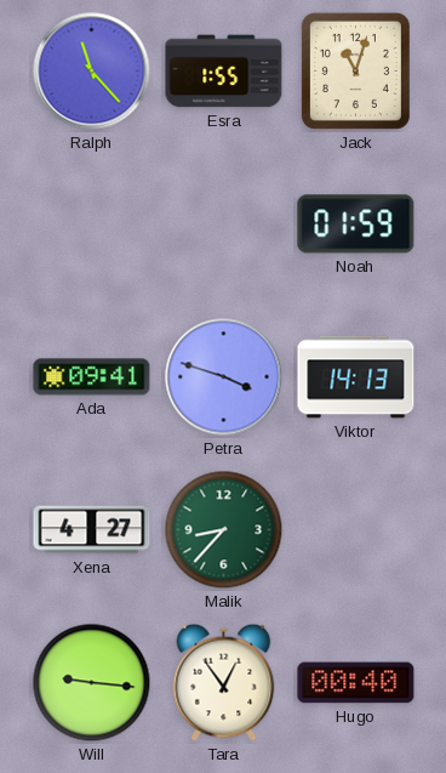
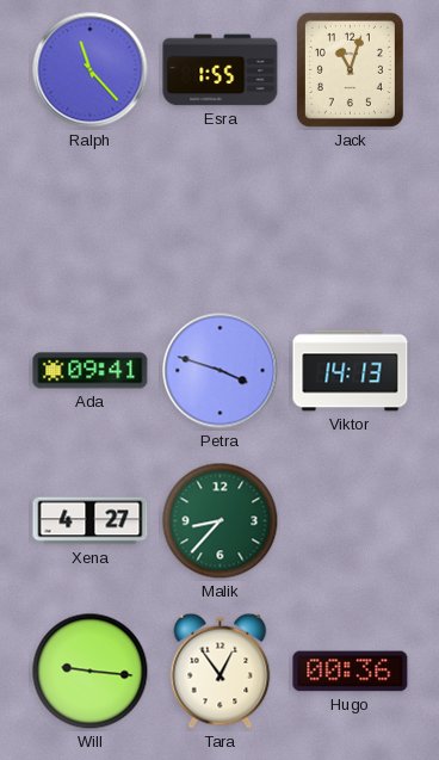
Noah: 01:59 -> none (356, 224)
Hugo: 00:40 -> 00:36 (351, 672)
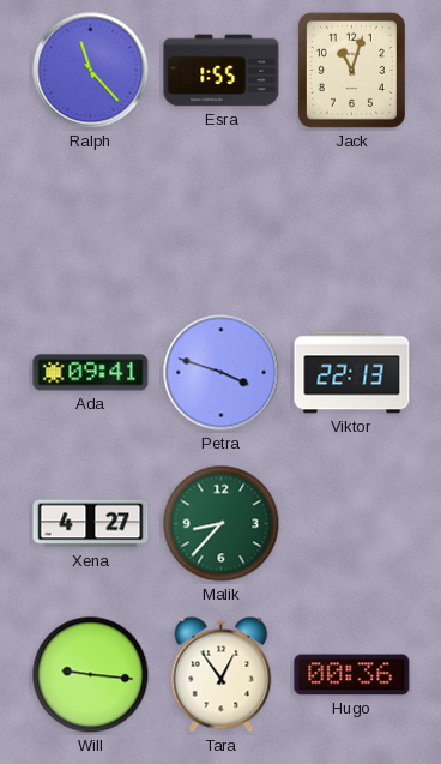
Viktor: 14:13 -> 22:13 (352, 373)
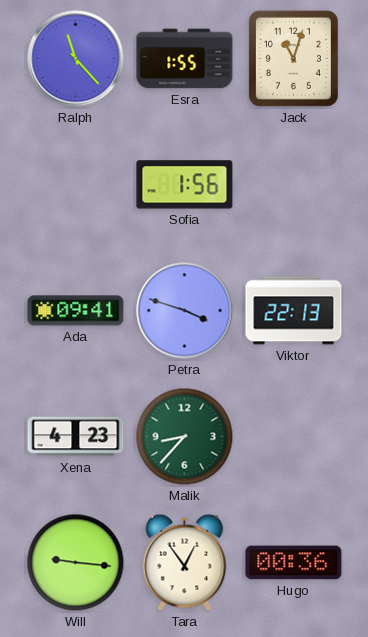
Sofia: none -> 1:56 (185, 185)
Xena: 4:27 -> 4:23 (76, 437)
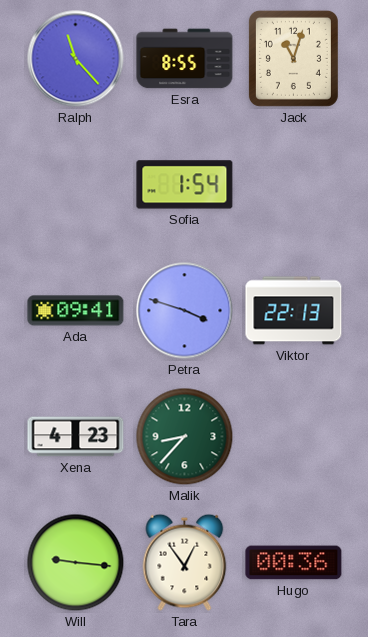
Esra: 1:55 -> 8:55 (185, 59)
Sofia: 1:56 -> 1:54 (185, 185)
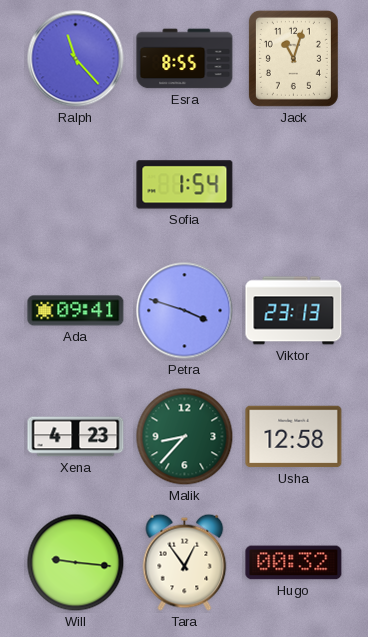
Viktor: 22:13 -> 23:13 (294, 311)
Usha: none -> 12:58 (294, 437)
Hugo: 00:36 -> 00:32 (294, 563)
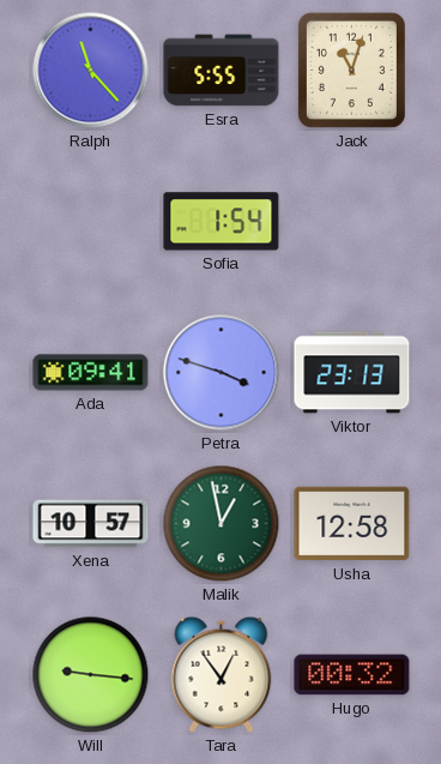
Esra: 8:55 -> 5:55 (222, 71)
Xena: 4:23 -> 10:57 (91, 524)
Malik: 8:37 -> 12:58 (222, 524)
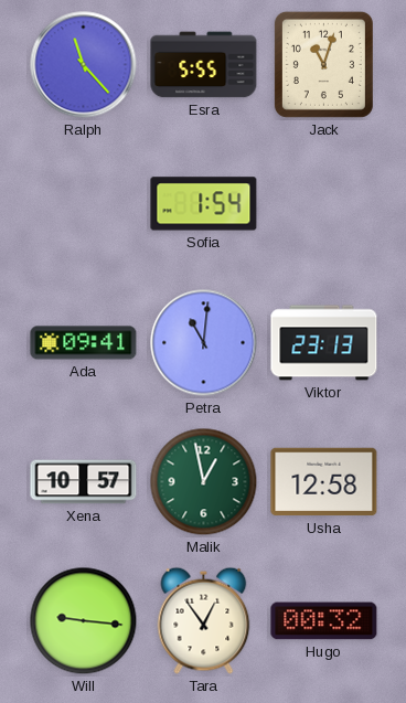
Petra: 3:48 -> 11:01 (204, 343)
